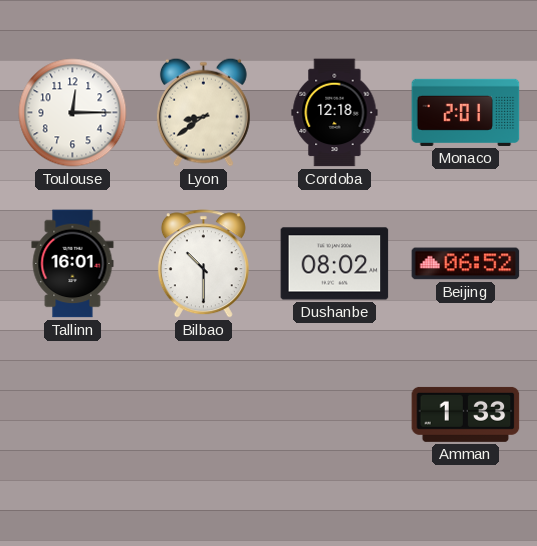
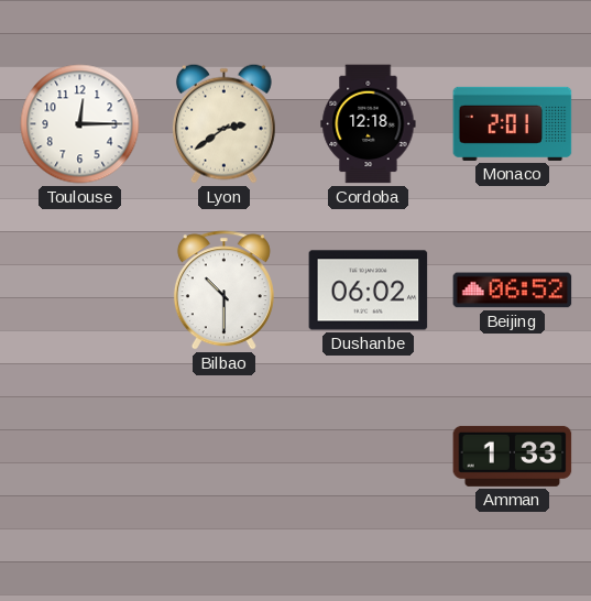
Lyon: 8:39 -> 2:39 (223, 123)
Tallinn: 16:01 -> none (73, 264)
Dushanbe: 08:02 -> 06:02 (369, 291)
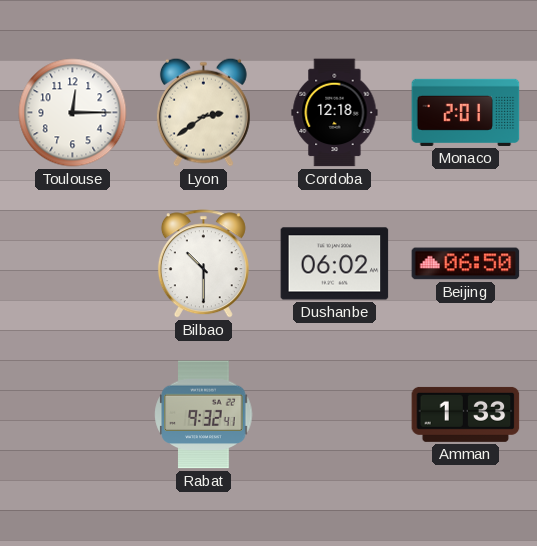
Beijing: 06:52 -> 06:50 (466, 264)
Rabat: none -> 9:32 (204, 415)
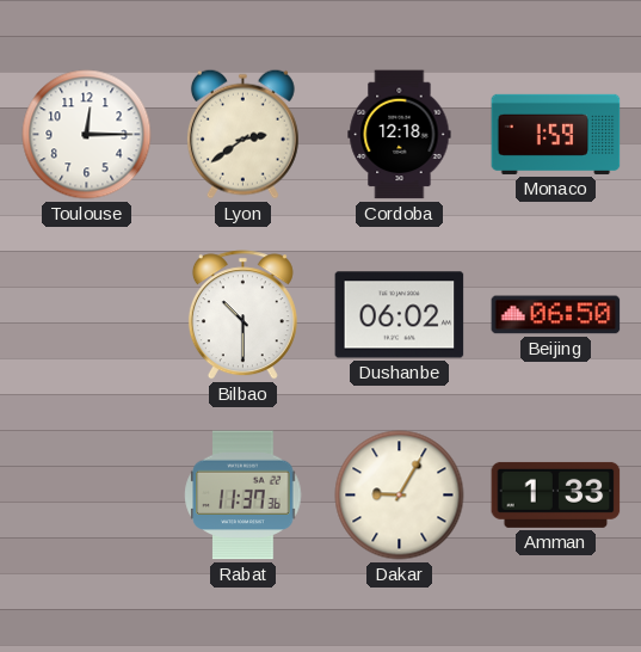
Monaco: 2:01 -> 1:59 (556, 134)
Rabat: 9:32 -> 11:37 (244, 496)
Dakar: none -> 9:05 (400, 496)
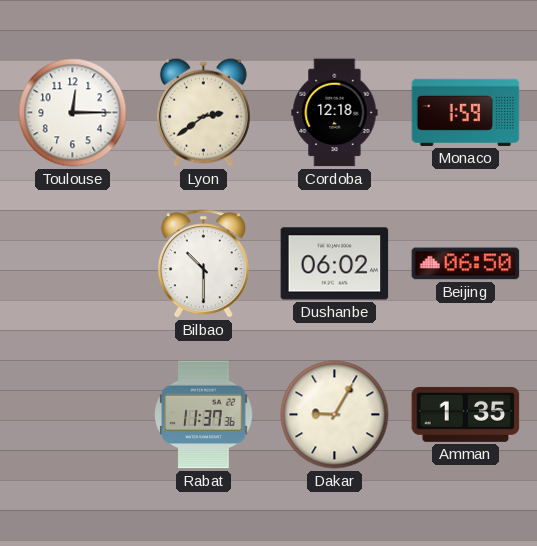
Amman: 1:33 -> 1:35 (466, 414)
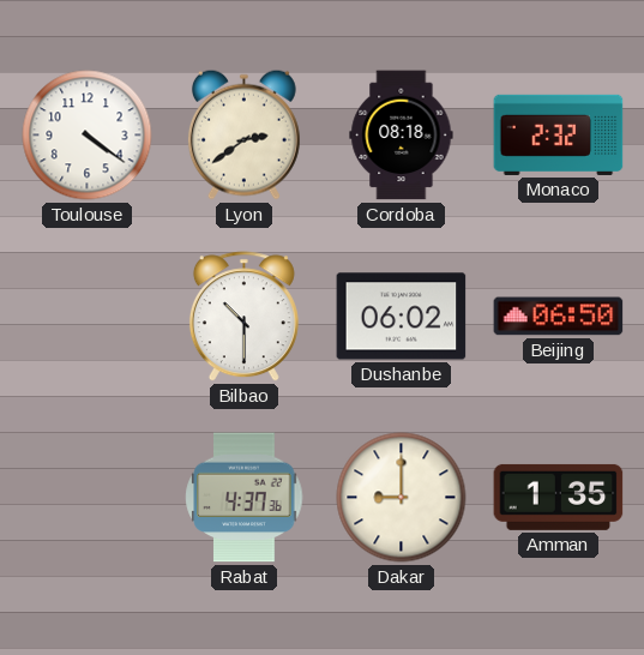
Toulouse: 12:15 -> 4:21 (88, 136)
Cordoba: 12:18 -> 08:18 (402, 136)
Monaco: 1:59 -> 2:32 (559, 134)
Rabat: 11:37 -> 4:37 (245, 498)
Dakar: 9:05 -> 9:00 (402, 498)
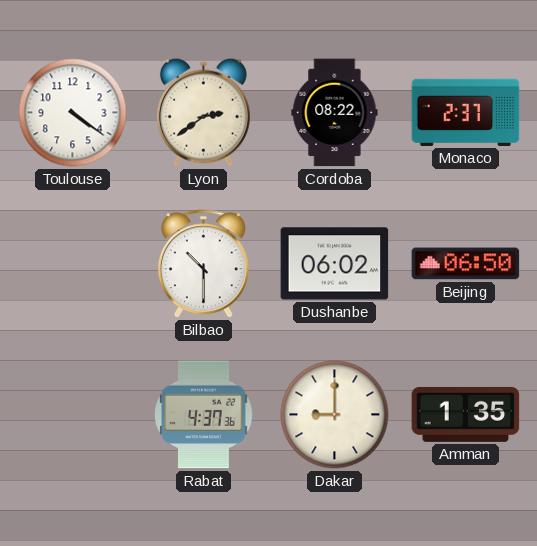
Cordoba: 08:18 -> 08:22 (335, 113)
Monaco: 2:32 -> 2:37 (466, 112)
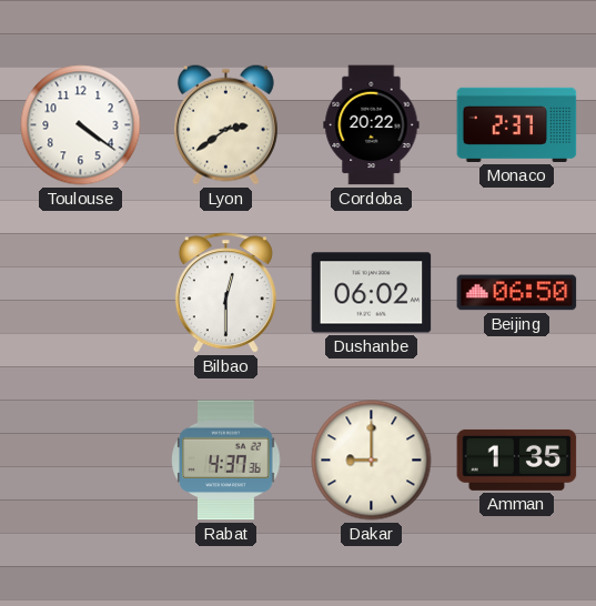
Cordoba: 08:22 -> 20:22 (372, 125)
Bilbao: 10:30 -> 12:30 (225, 293)
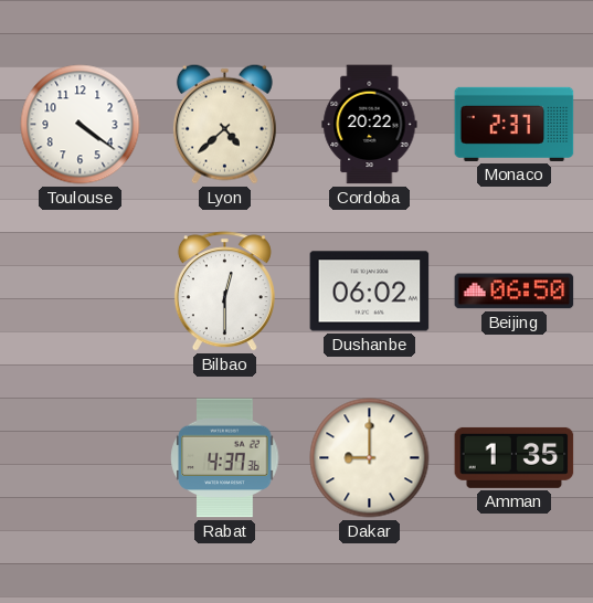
Lyon: 2:39 -> 4:38 (224, 124)
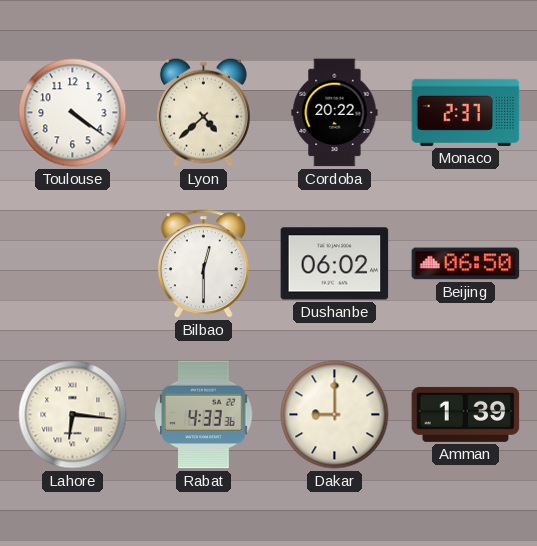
Lahore: none -> 6:16 (73, 415)
Rabat: 4:37 -> 4:33 (204, 415)
Amman: 1:35 -> 1:39 (466, 414)
